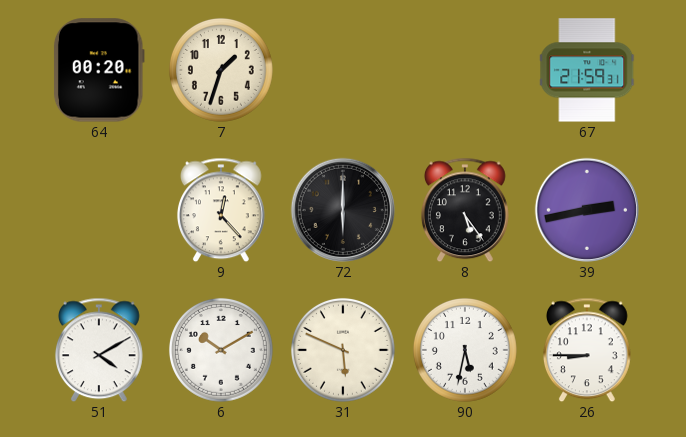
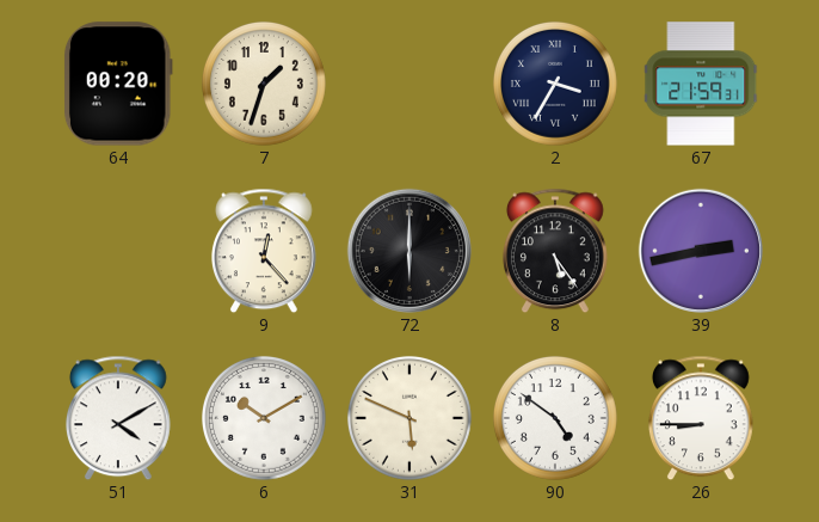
2: none -> 3:35 (555, 84)
90: 5:32 -> 4:51 (555, 418)
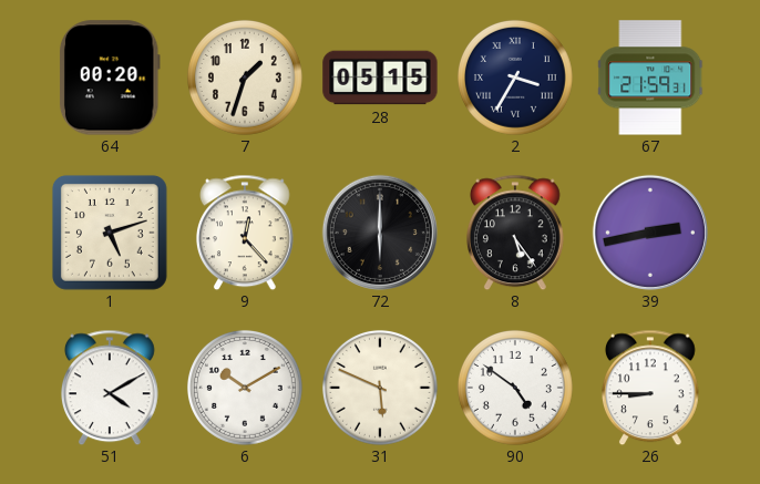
28: none -> 05:15 (380, 78)
1: none -> 5:12 (110, 233)
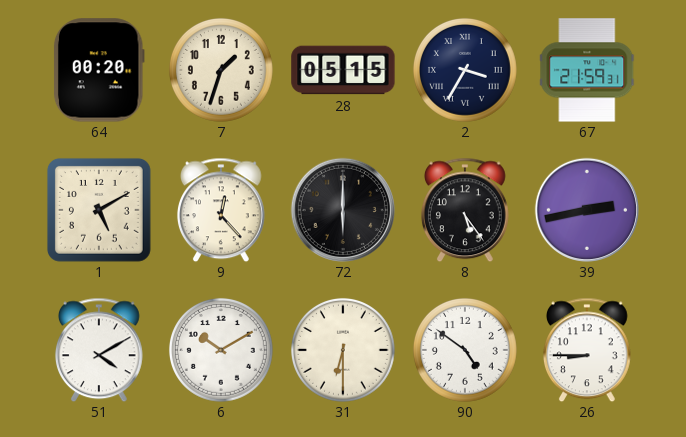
1: 5:12 -> 5:10 (99, 210)
31: 5:49 -> 6:30 (343, 350)
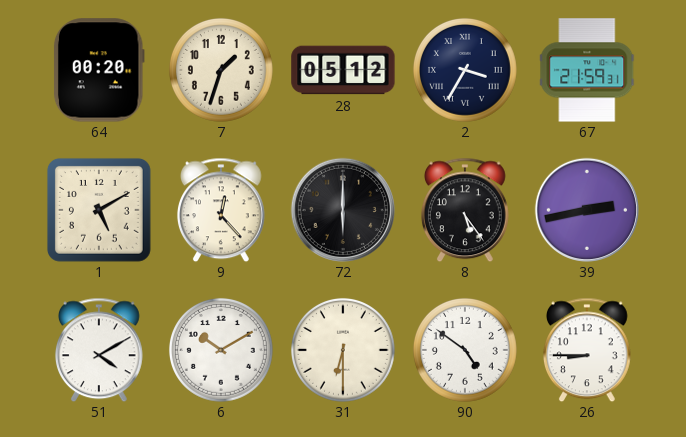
28: 05:15 -> 05:12 (343, 70)
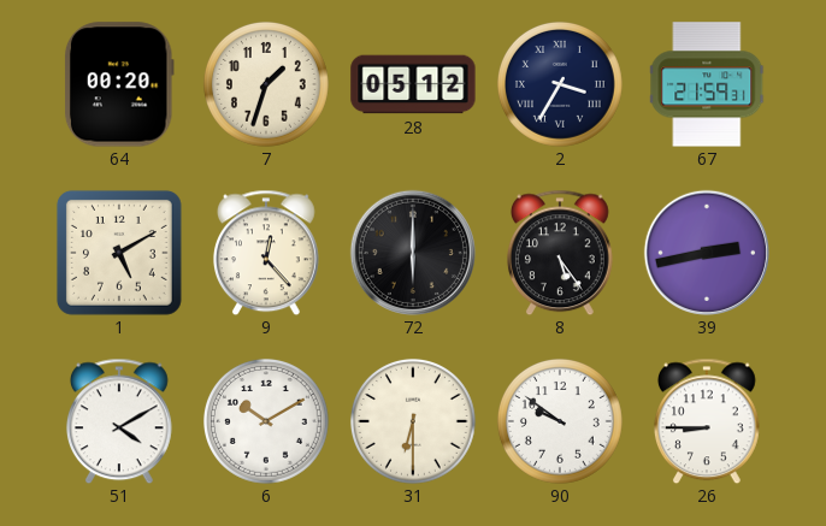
90: 4:51 -> 9:51 (560, 421)
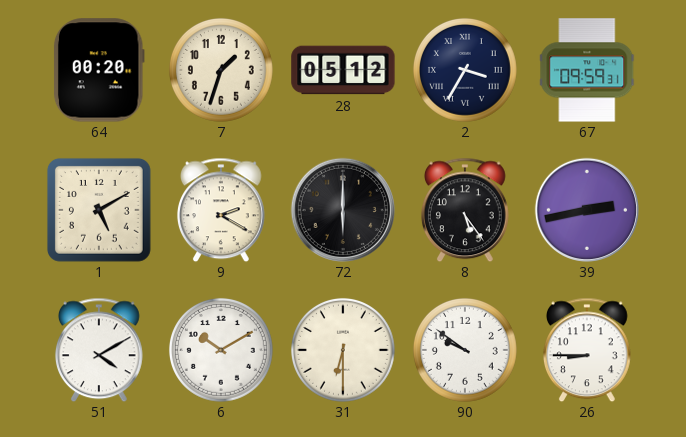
67: 21:59 -> 09:59 (588, 70)
9: 12:23 -> 2:20 (221, 210)
